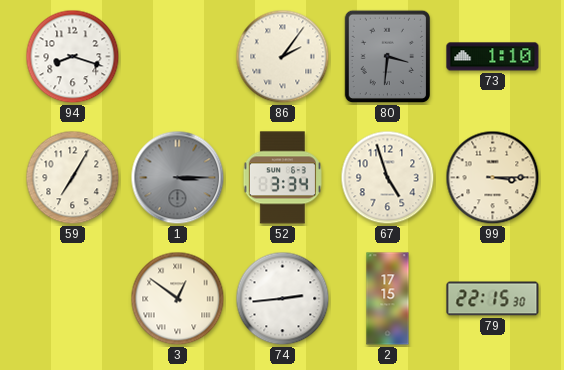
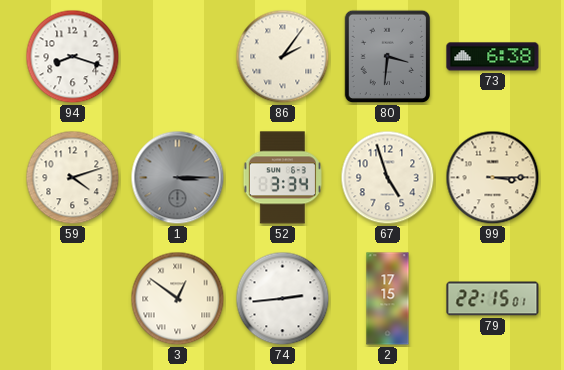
73: 1:10 -> 6:38 (493, 57)
59: 7:05 -> 4:12 (73, 178)
79: 22:15:30 -> 22:15:01 (493, 299)
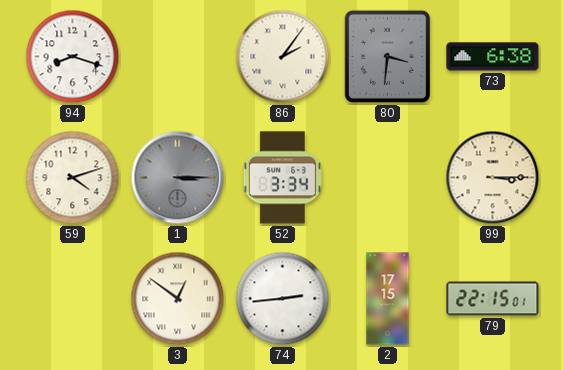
67: 4:57 -> none (388, 178)
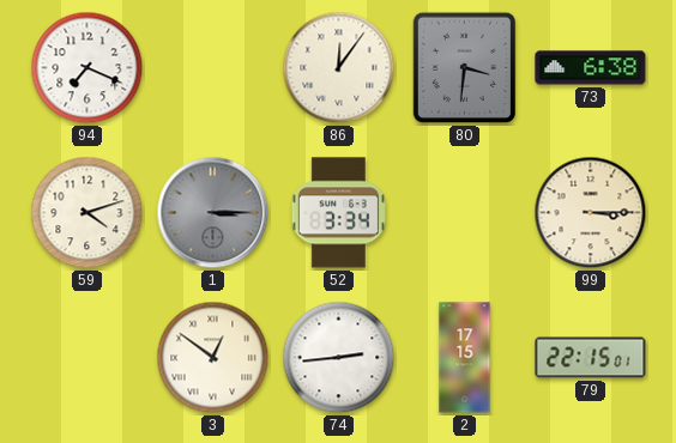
94: 8:18 -> 7:19 (87, 68)
86: 2:06 -> 12:06 (339, 68)
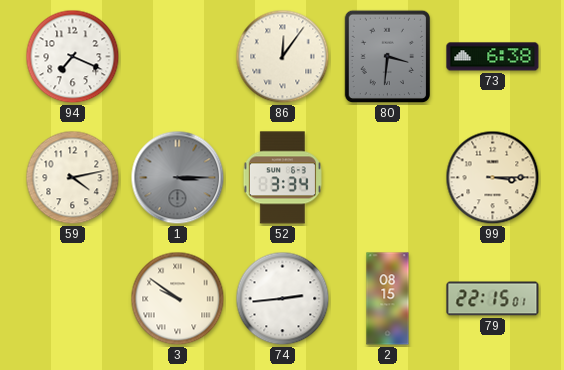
59: 4:12 -> 4:13 (73, 178)
3: 12:51 -> 9:51 (178, 299)
2: 17:15 -> 08:15 (388, 299)
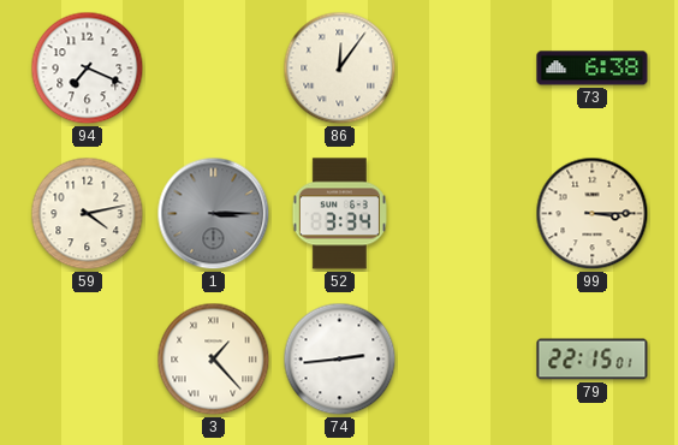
80: 3:31 -> none (388, 57)
3: 9:51 -> 1:23 (214, 360)
2: 08:15 -> none (388, 299)
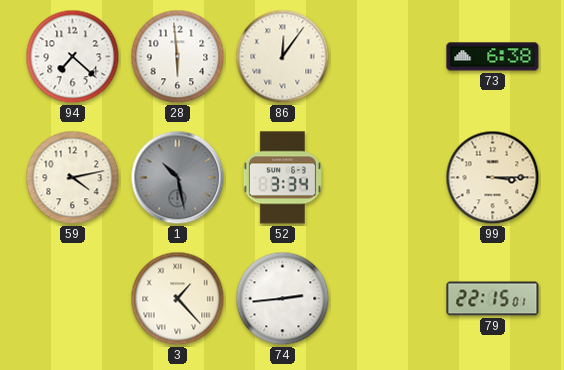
94: 7:19 -> 7:22 (73, 57)
28: none -> 5:59 (178, 57)
1: 3:15 -> 10:28 (178, 178)
